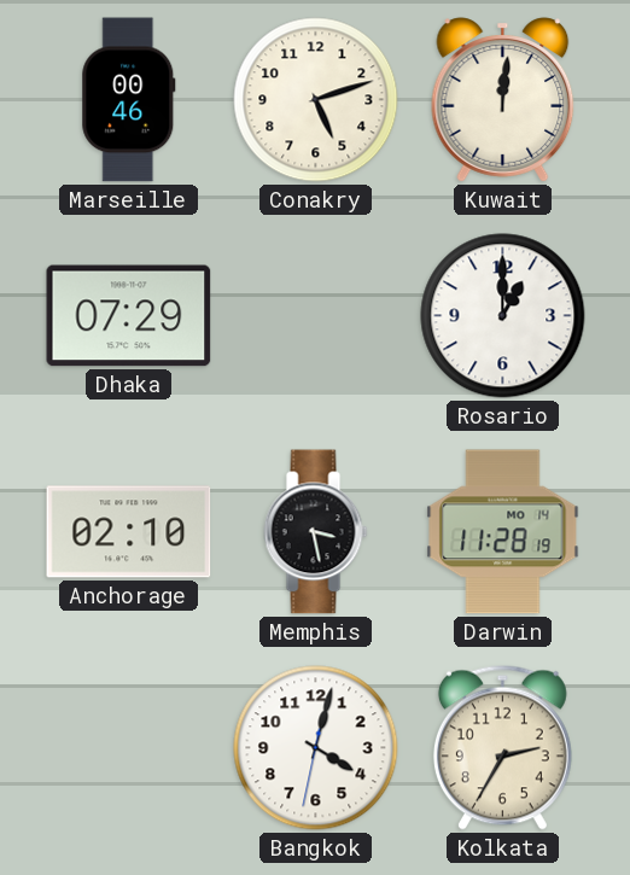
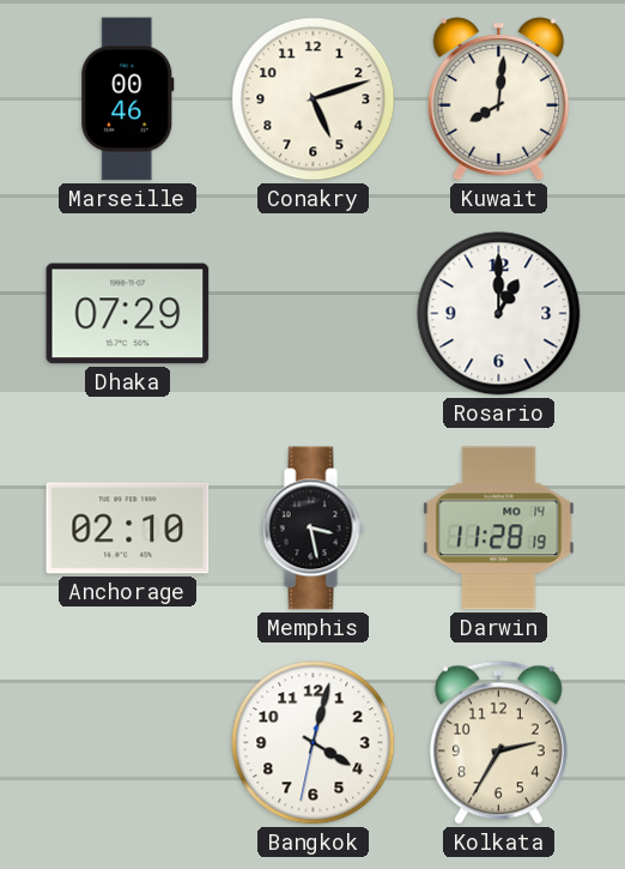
Kuwait: 12:01 -> 8:01 (499, 99)
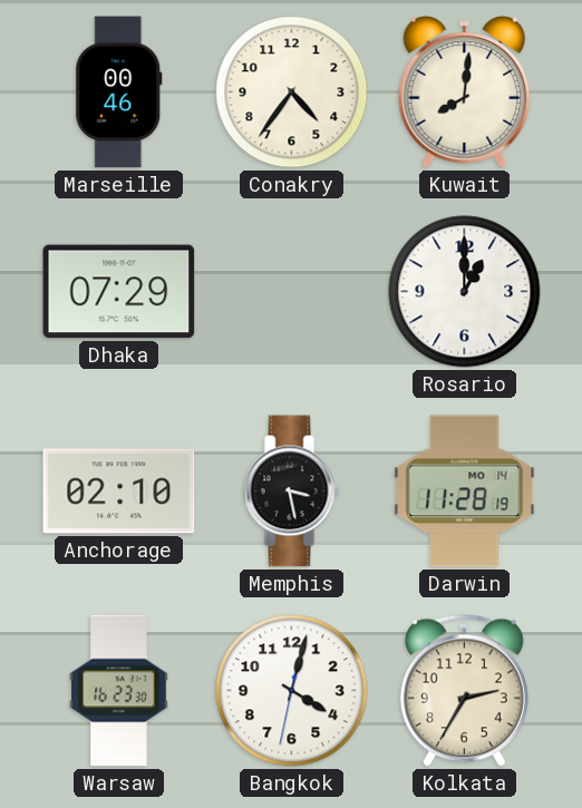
Conakry: 5:12 -> 4:36 (292, 93)
Warsaw: none -> 16:23 (119, 691)
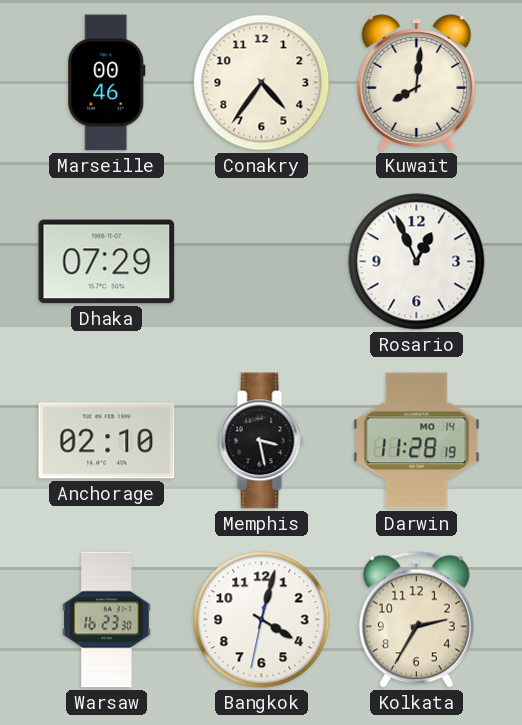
Rosario: 1:00 -> 12:56 (417, 262)
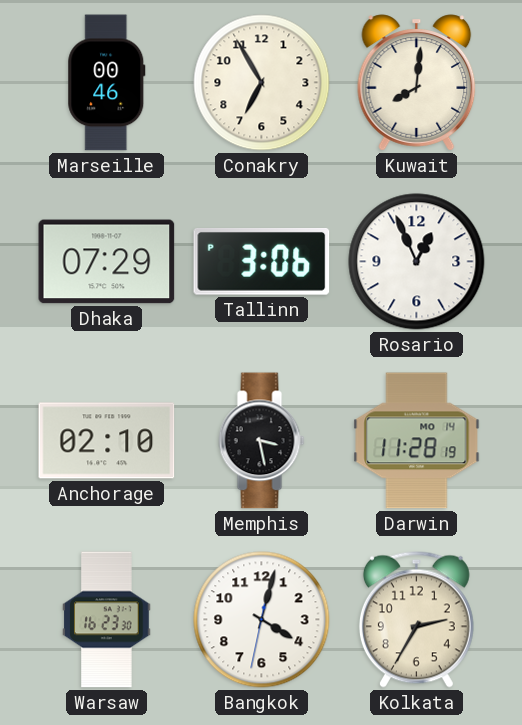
Conakry: 4:36 -> 6:55 (262, 83)
Tallinn: none -> 3:06 (262, 262)
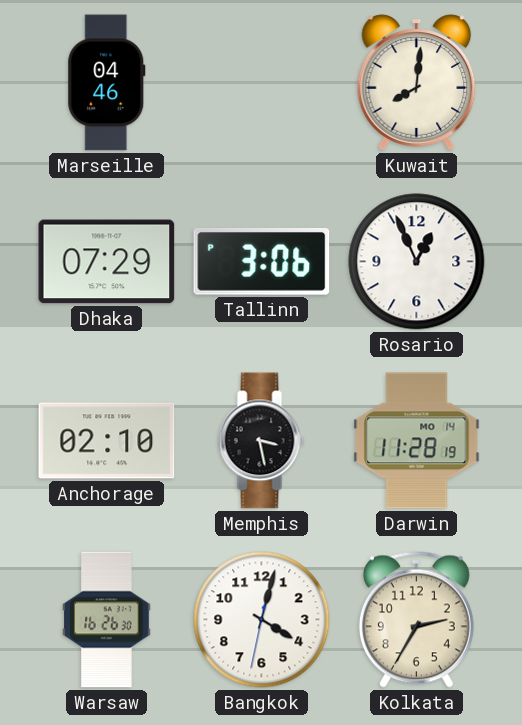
Marseille: 00:46 -> 04:46 (107, 83)
Conakry: 6:55 -> none (262, 83)
Warsaw: 16:23 -> 16:26 (107, 620)
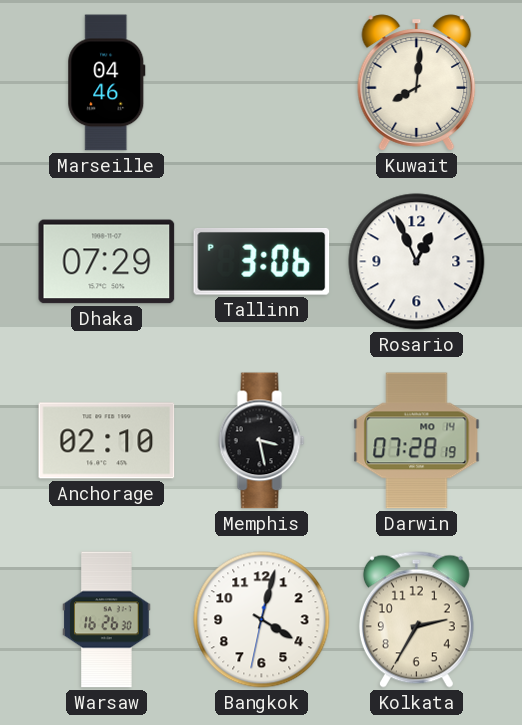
Darwin: 11:28 -> 07:28 (417, 441)
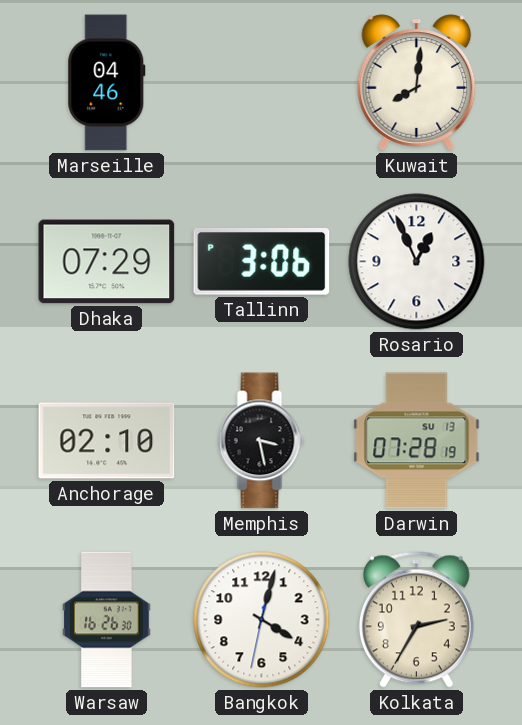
Darwin date: MO 14 -> SU 13 (417, 441)
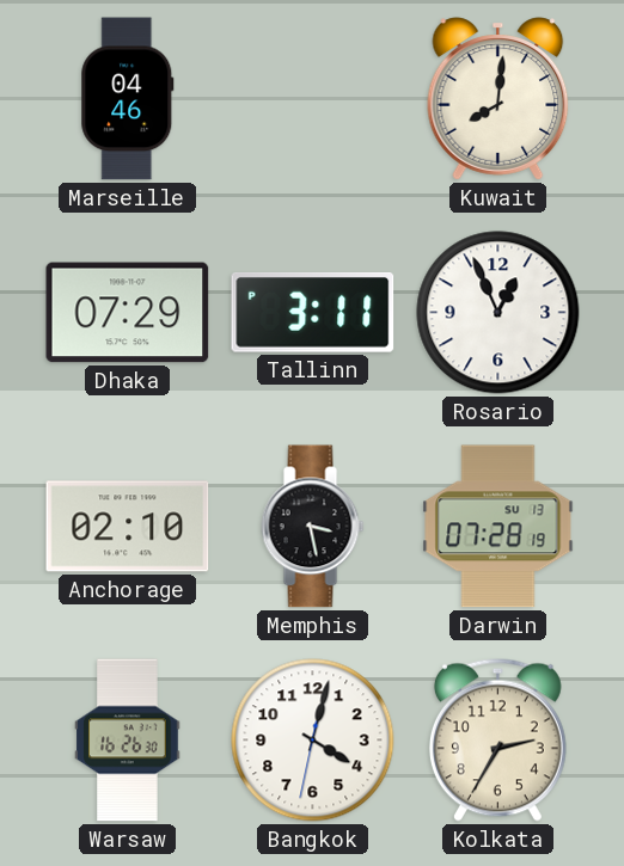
Tallinn: 3:06 -> 3:11 (313, 313)
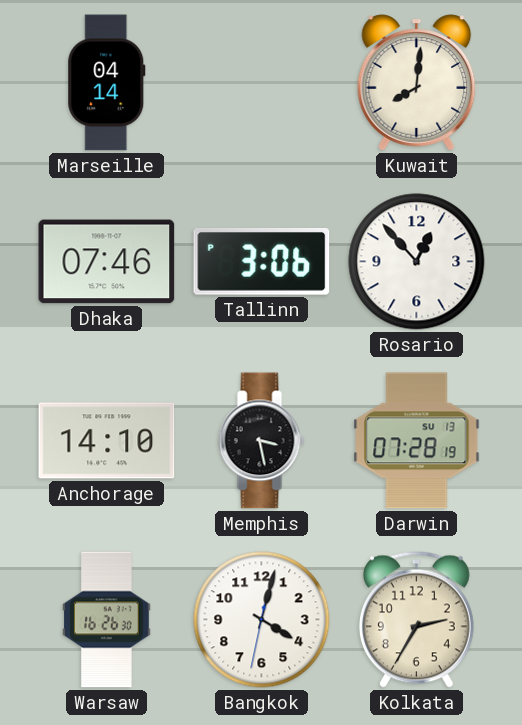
Marseille: 04:46 -> 04:14 (107, 83)
Dhaka: 07:29 -> 07:46 (107, 262)
Tallinn: 3:11 -> 3:06 (262, 262)
Rosario: 12:56 -> 12:53 (417, 262)
Anchorage: 02:10 -> 14:10 (107, 441)
